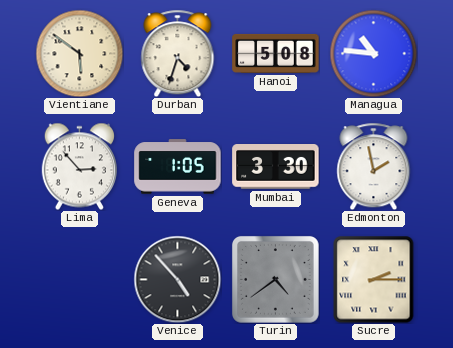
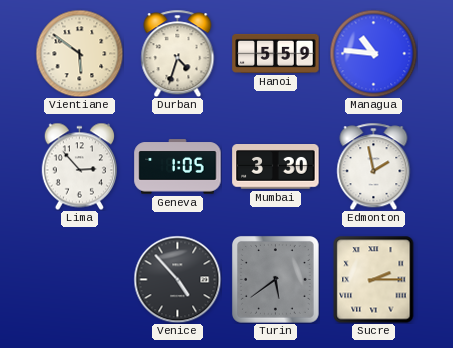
Hanoi: 5:08 -> 5:59 (276, 53)
Turin: 4:39 -> 5:39 (275, 279)
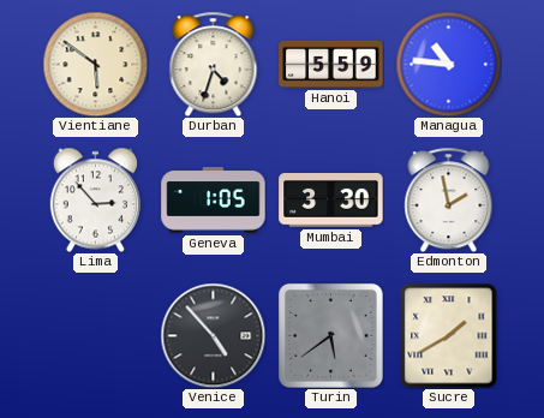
Sucre: 2:15 -> 1:40 (449, 335)
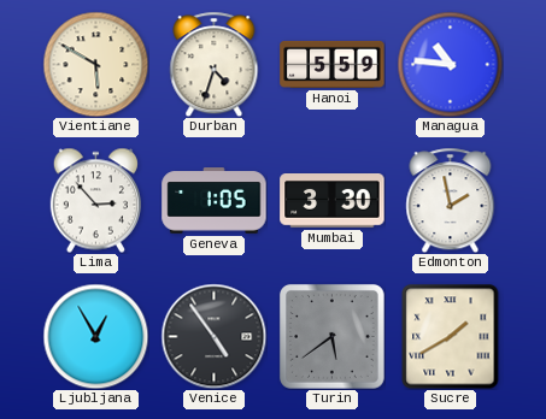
Vientiane: 5:51 -> 5:50 (95, 64)
Ljubljana: none -> 12:55 (95, 336)
Venice: 4:53 -> 4:54 (213, 336)
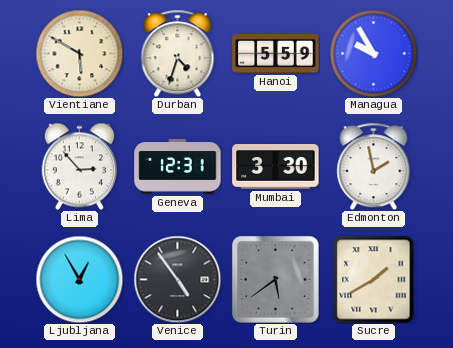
Managua: 10:46 -> 9:55 (373, 53)
Geneva: 1:05 -> 12:31 (178, 167)
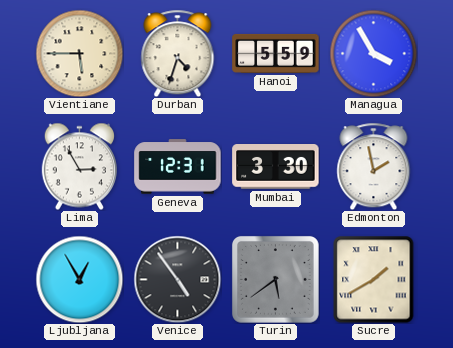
Vientiane: 5:50 -> 5:45 (79, 53)
Managua: 9:55 -> 3:55 (373, 53)
Lima: 2:53 -> 2:55 (79, 166)
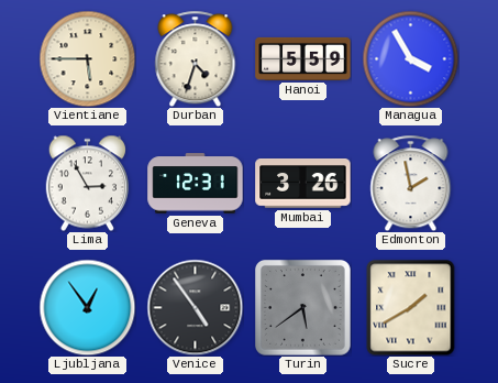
Mumbai: 3:30 -> 3:26 (303, 184)
Ljubljana: 12:55 -> 12:54 (87, 307)
